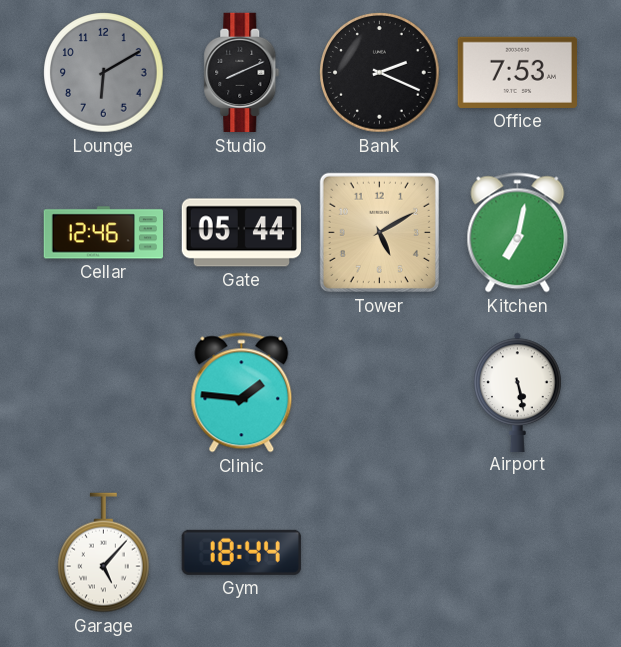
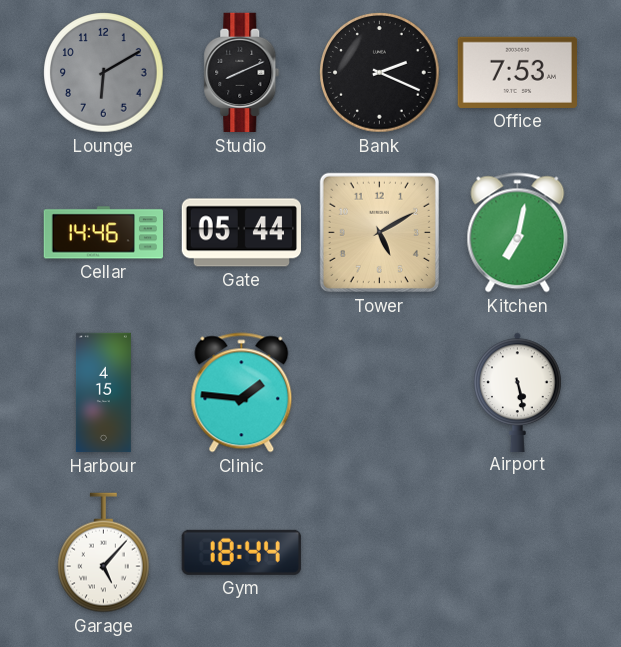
Cellar: 12:46 -> 14:46 (103, 233)
Harbour: none -> 4:15 (103, 393)
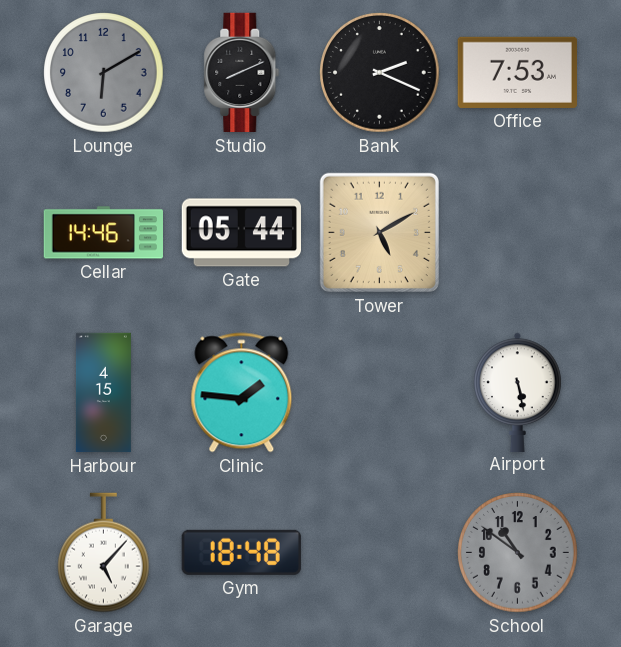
Kitchen: 7:02 -> none (518, 233)
Gym: 18:44 -> 18:48 (241, 552)
School: none -> 10:51 (518, 553)
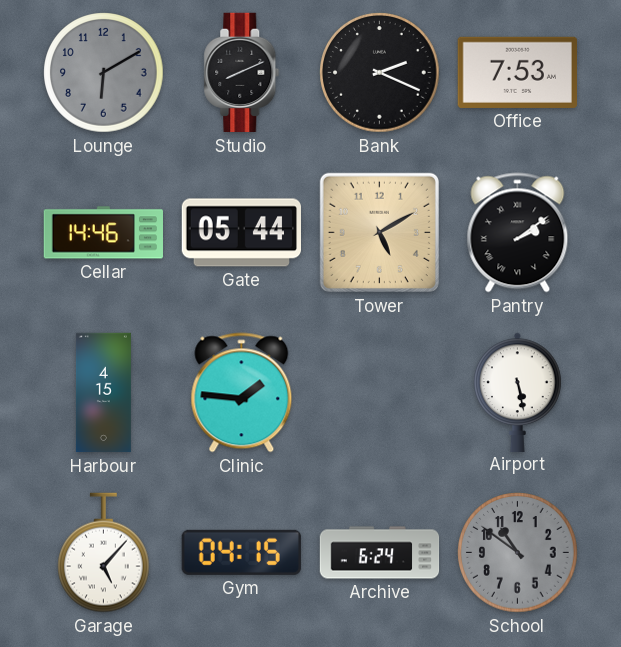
Pantry: none -> 2:09 (518, 233)
Gym: 18:48 -> 04:15 (241, 552)
Archive: none -> 6:24 (380, 553)
